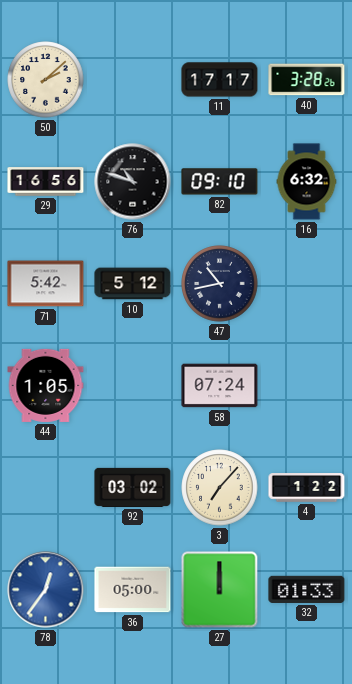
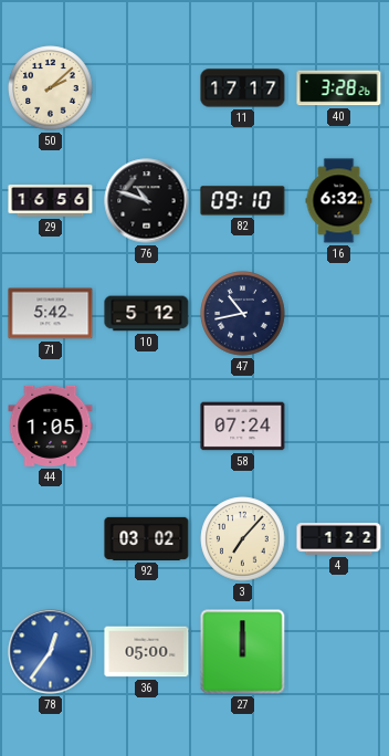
32: 01:33 -> none (307, 589)
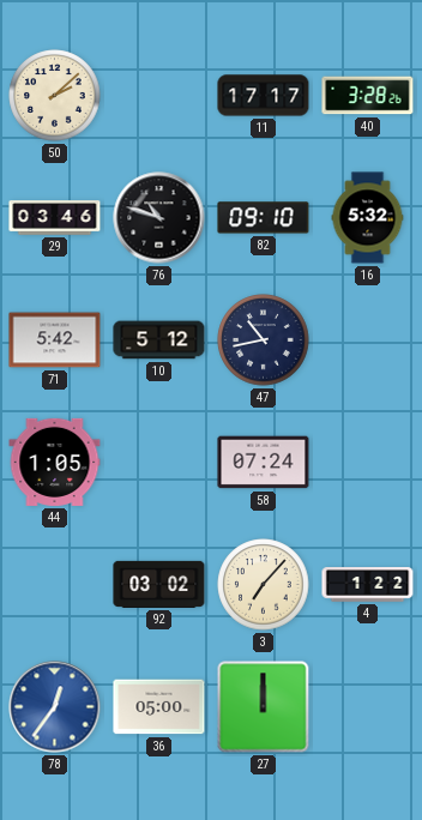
29: 16:56 -> 03:46 (55, 218)
16: 6:32 -> 5:32 (368, 218)
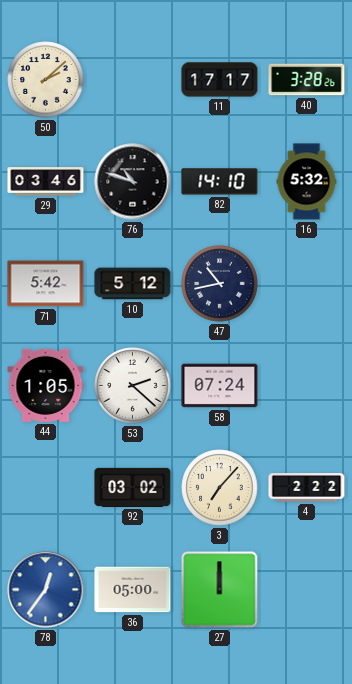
82: 09:10 -> 14:10 (220, 182)
53: none -> 2:22 (133, 386)
4: 1:22 -> 2:22 (307, 488)
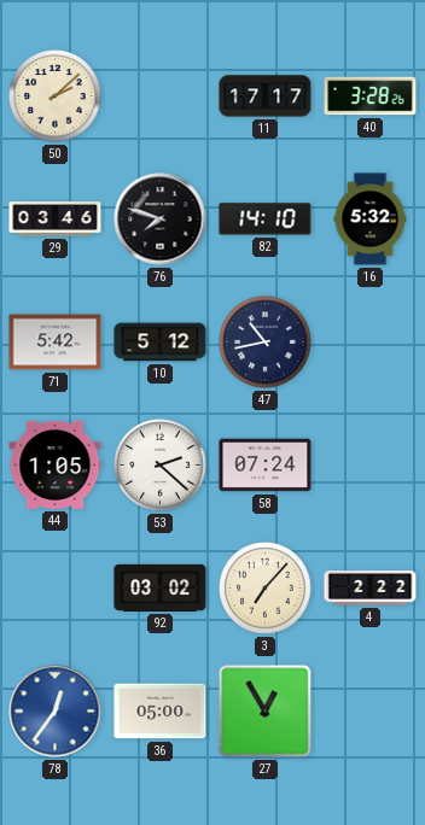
76: 10:48 -> 7:48 (161, 220)
27: 12:00 -> 12:55 (266, 712)
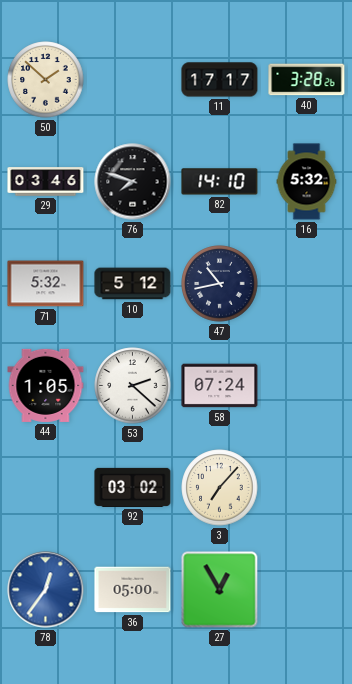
50: 2:08 -> 1:52 (46, 80)
71: 5:42 -> 5:32 (46, 284)
4: 2:22 -> none (371, 589)
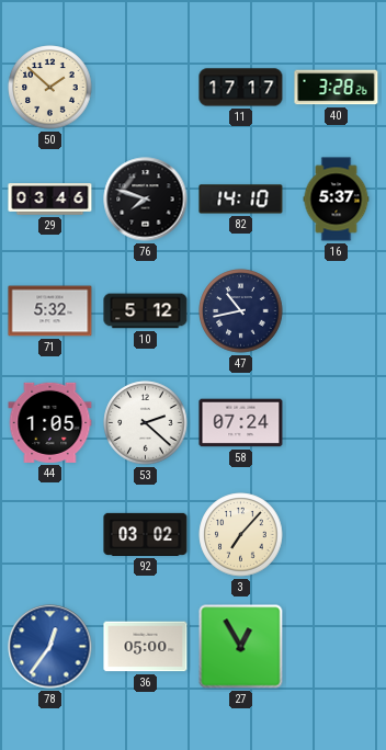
16: 5:32 -> 5:37 (337, 200)
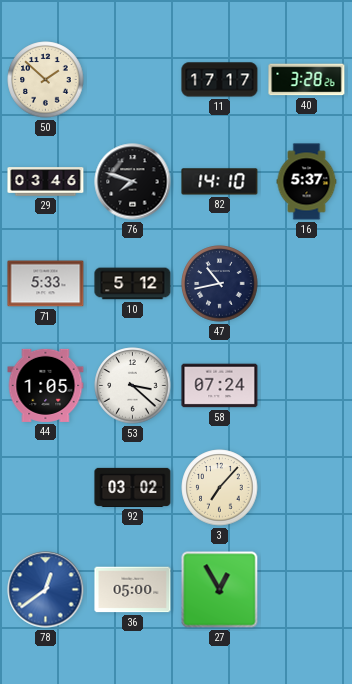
71: 5:32 -> 5:33 (46, 284)
53: 2:22 -> 3:22 (133, 386)
78: 12:36 -> 12:39 (46, 590)
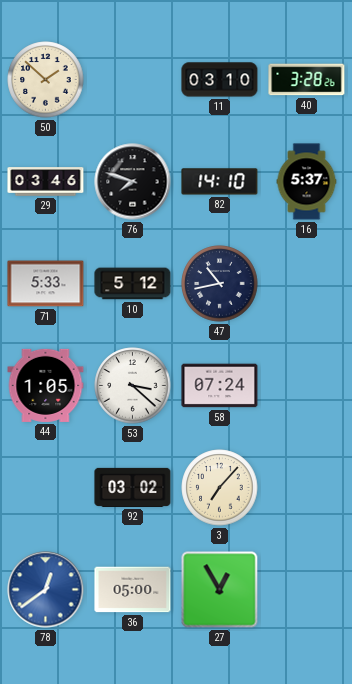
11: 17:17 -> 03:10 (220, 80)
